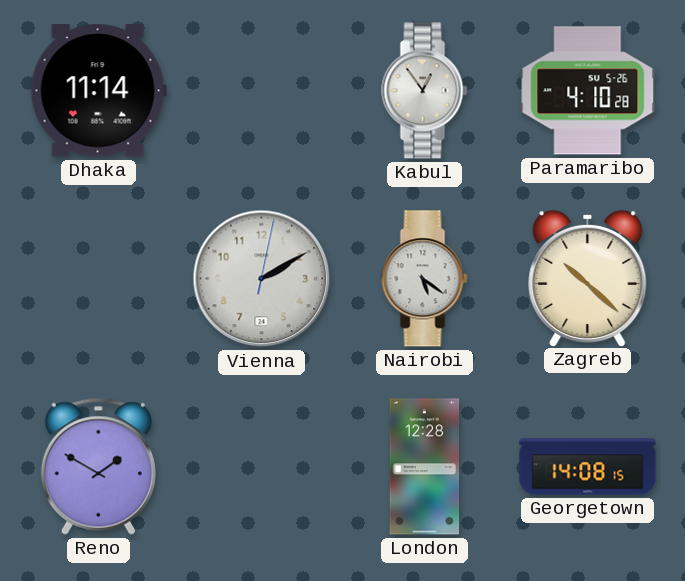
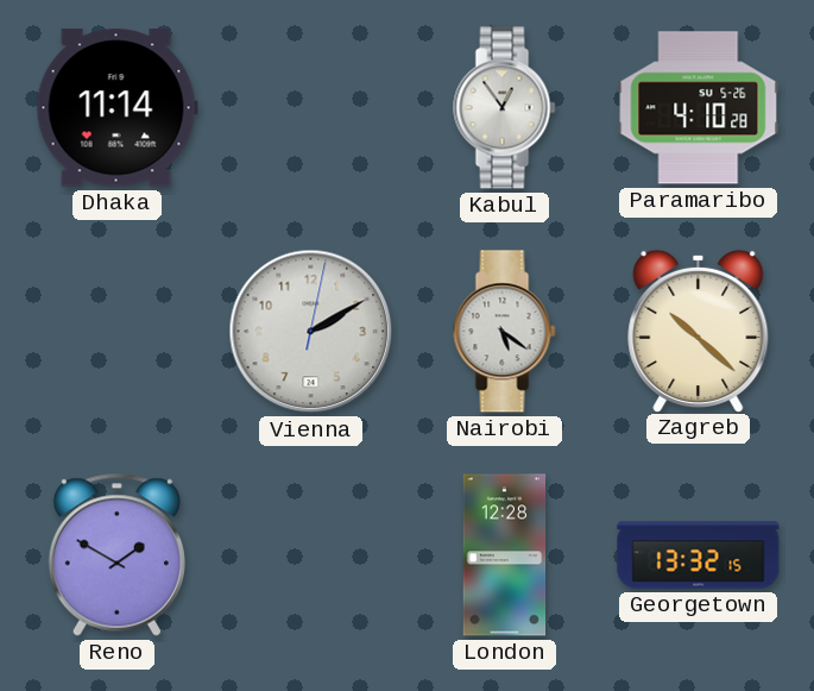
Georgetown: 14:08 -> 13:32 (699, 555)
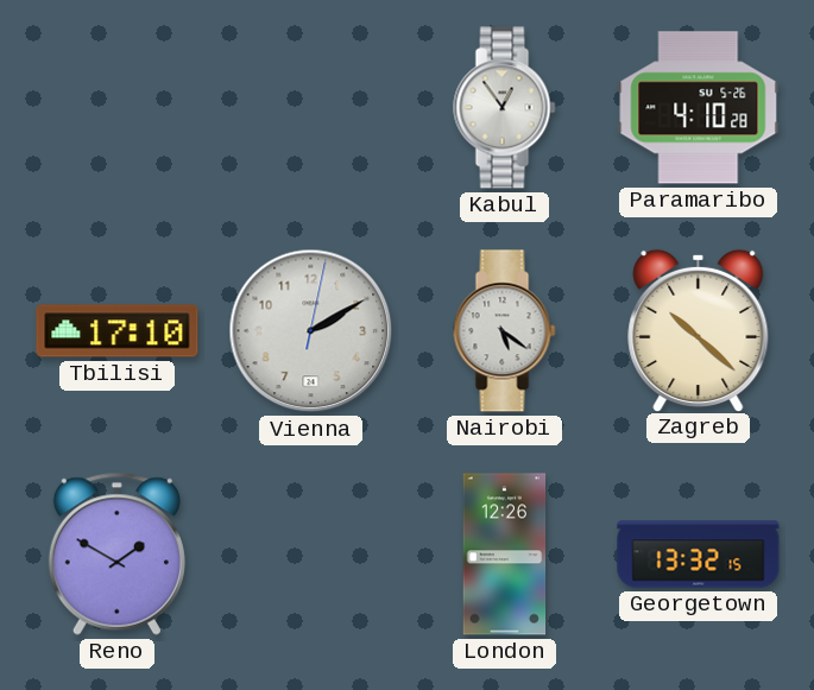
Dhaka: 11:14 -> none (116, 108)
Tbilisi: none -> 17:10 (118, 331)
London: 12:28 -> 12:26 (505, 555)
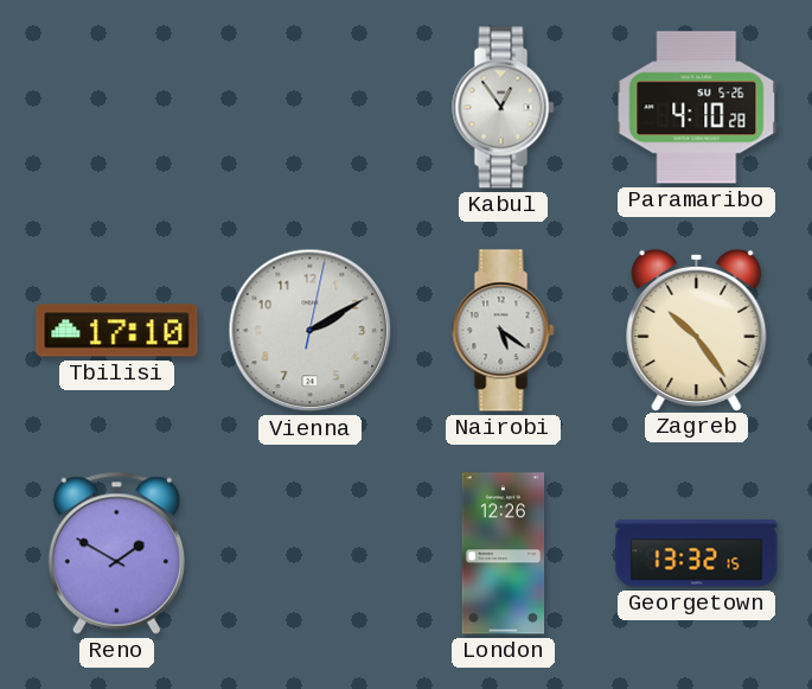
Zagreb: 10:22 -> 10:24 (697, 330)
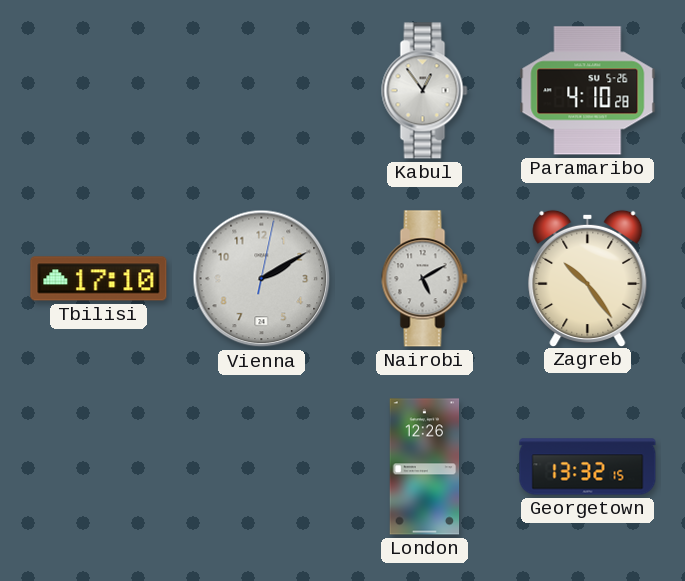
Nairobi: 5:21 -> 5:10 (425, 279)
Reno: 1:50 -> none (116, 553)
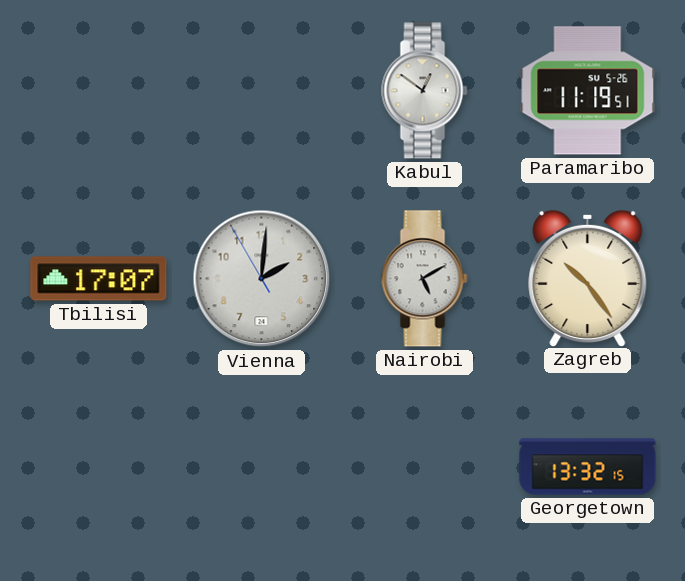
Kabul: 12:54 -> 12:51 (425, 91)
Paramaribo: 4:10 -> 11:19 (588, 91)
Tbilisi: 17:10 -> 17:07 (99, 279)
Vienna: 2:10 -> 2:00 (262, 279)
London: 12:26 -> none (425, 467)
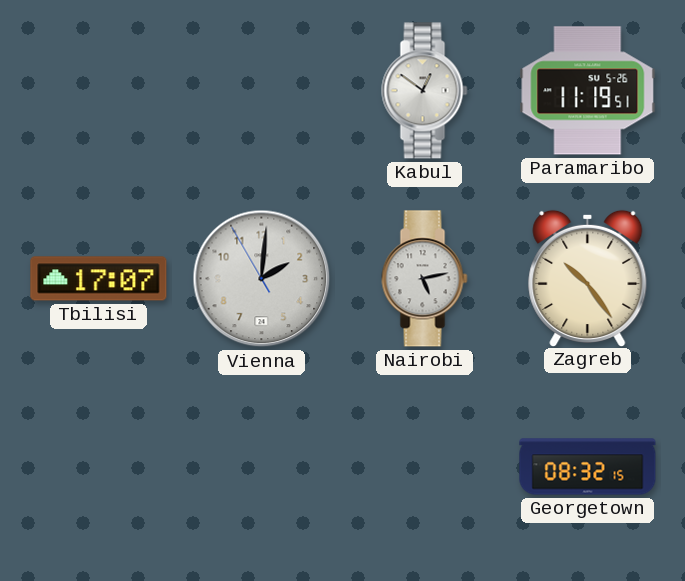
Nairobi: 5:10 -> 5:13 (425, 279)
Georgetown: 13:32 -> 08:32 (588, 467)
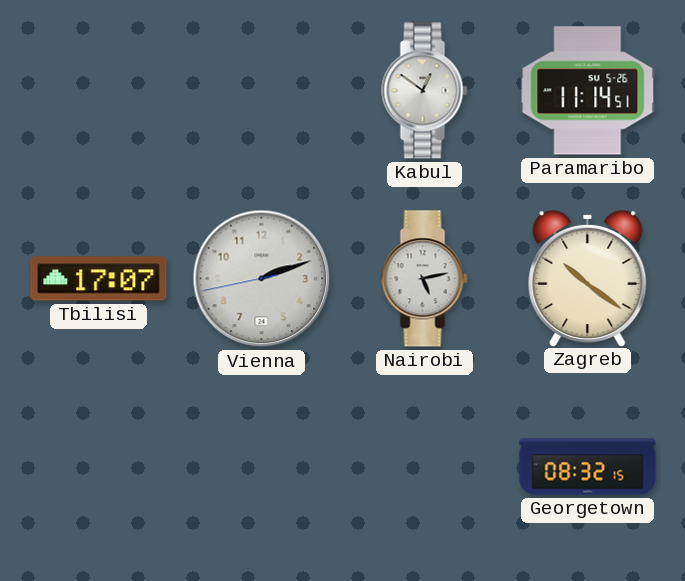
Paramaribo: 11:19 -> 11:14 (588, 91)
Vienna: 2:00 -> 2:11 (262, 279)
Zagreb: 10:24 -> 10:21 (588, 278)
